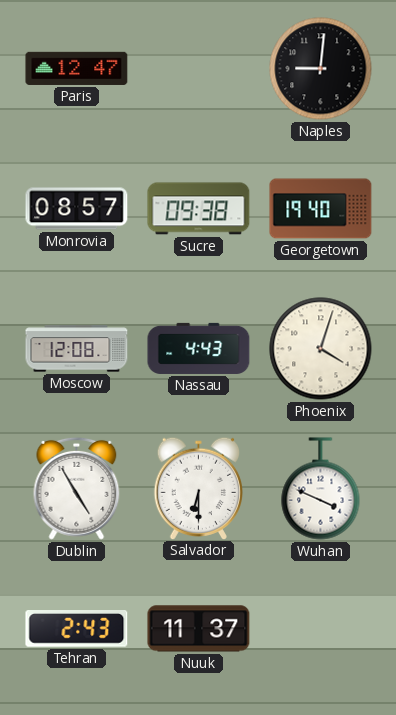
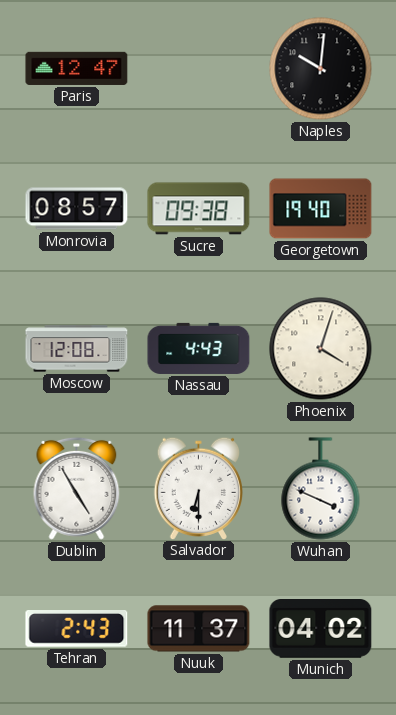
Naples: 9:01 -> 10:01 (321, 69)
Munich: none -> 04:02 (321, 629)
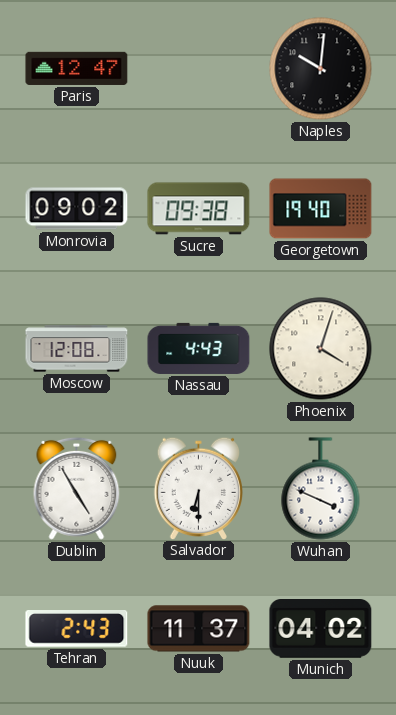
Monrovia: 08:57 -> 09:02 (77, 209)
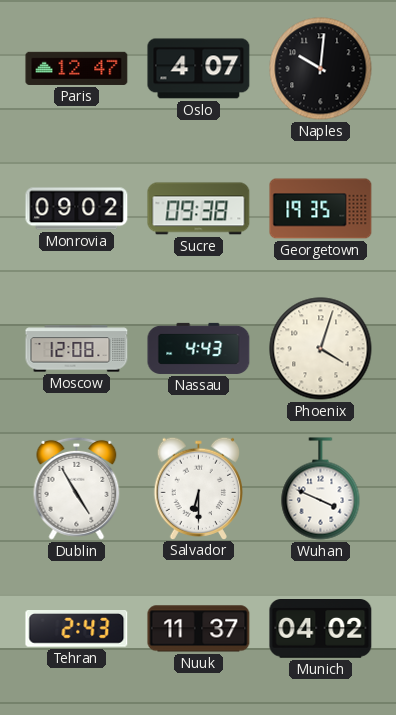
Oslo: none -> 4:07 (199, 69)
Georgetown: 19:40 -> 19:35 (321, 209)
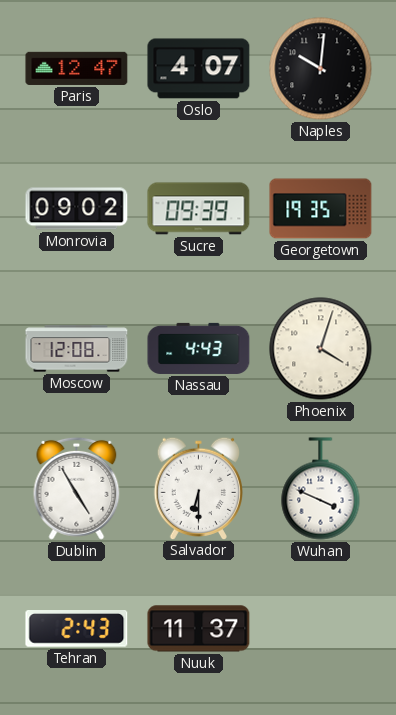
Sucre: 09:38 -> 09:39 (199, 209)
Munich: 04:02 -> none (321, 629)
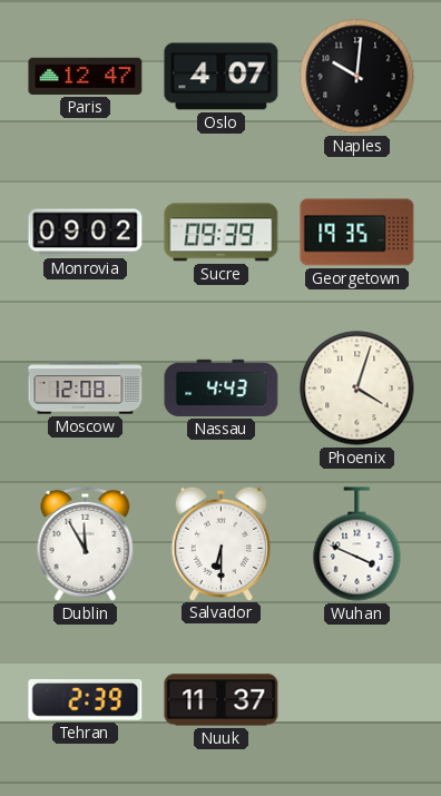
Dublin: 4:55 -> 11:55 (86, 543)
Tehran: 2:43 -> 2:39 (86, 700)
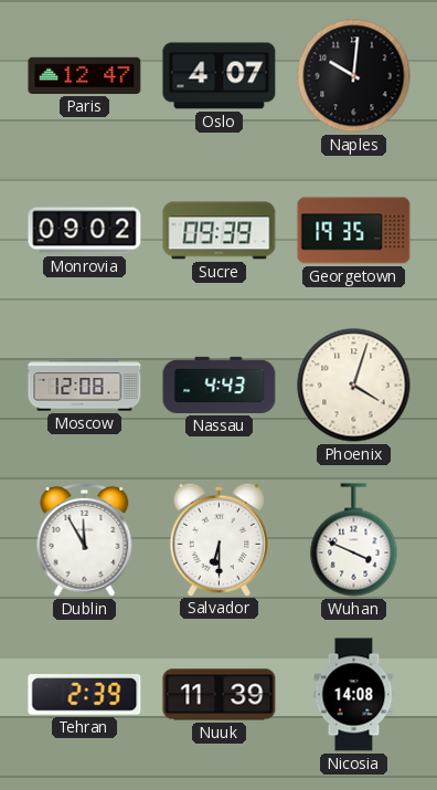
Nuuk: 11:37 -> 11:39 (220, 695)
Nicosia: none -> 14:08 (354, 695)
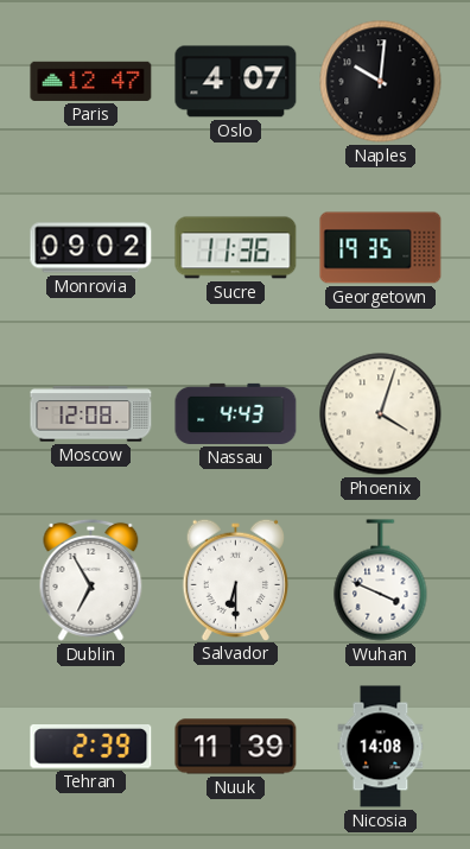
Sucre: 09:39 -> 11:36 (236, 248)
Dublin: 11:55 -> 6:55 (91, 579)
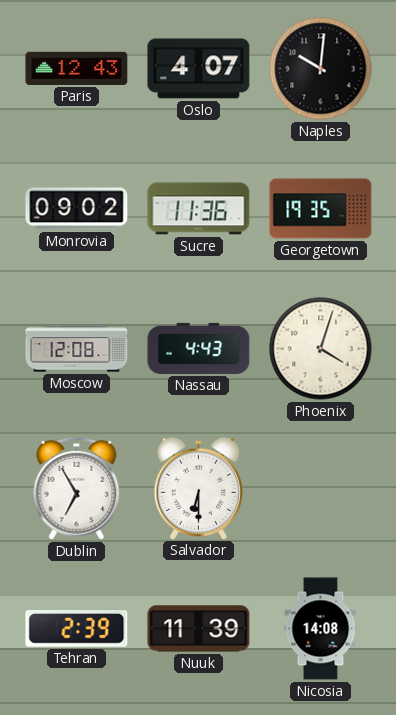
Paris: 12:47 -> 12:43 (77, 68)
Wuhan: 3:49 -> none (381, 581)
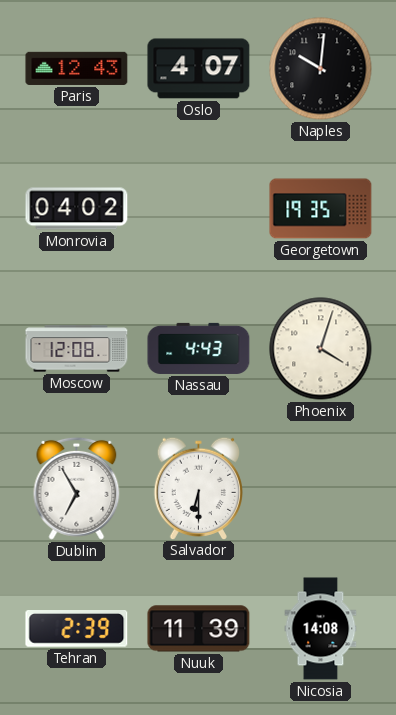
Monrovia: 09:02 -> 04:02 (77, 209)
Sucre: 11:36 -> none (199, 209)
